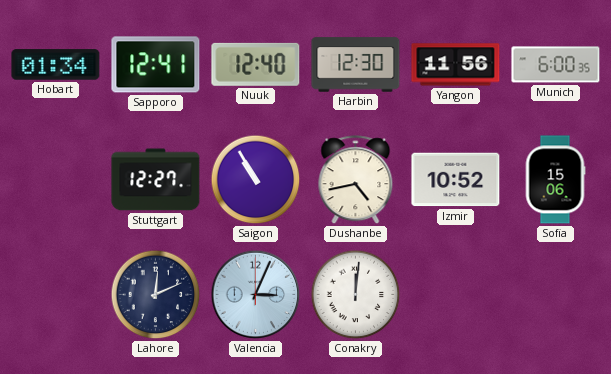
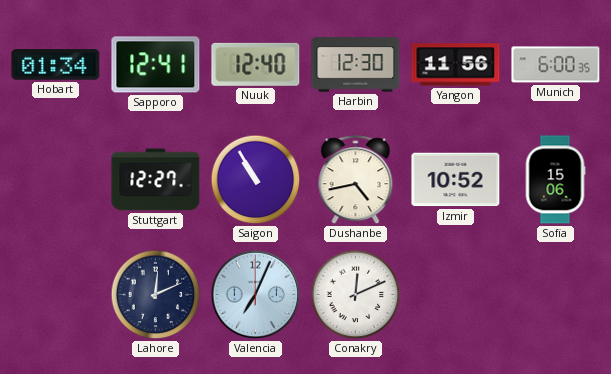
Valencia: 3:04 -> 7:04 (256, 295)
Conakry: 12:01 -> 12:11 (356, 295)
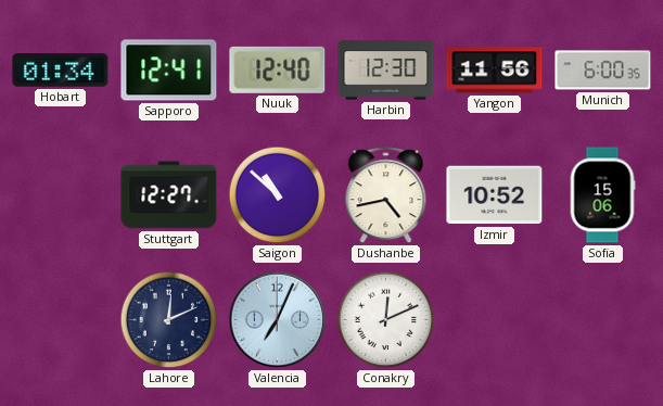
Saigon: 10:55 -> 10:52 (278, 195)
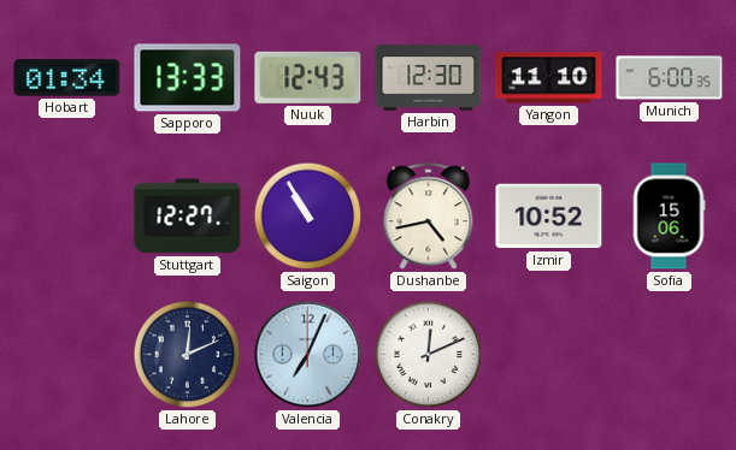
Sapporo: 12:41 -> 13:33 (188, 78)
Nuuk: 12:40 -> 12:43 (308, 77)
Yangon: 11:56 -> 11:10 (549, 78)
Saigon: 10:52 -> 10:55 (308, 217)
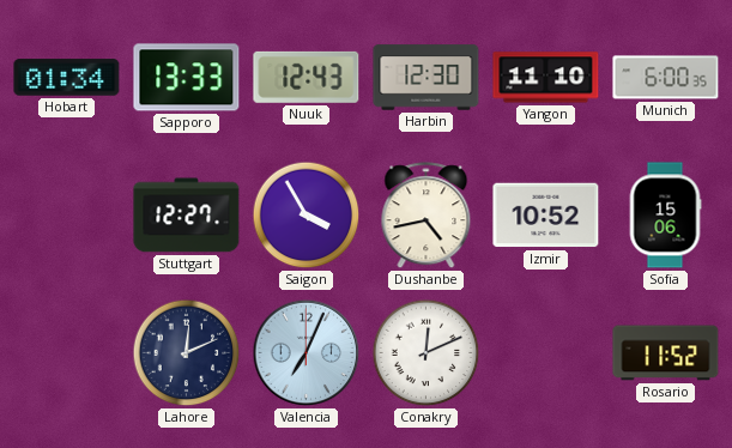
Saigon: 10:55 -> 3:55 (307, 216)
Rosario: none -> 11:52 (666, 353)
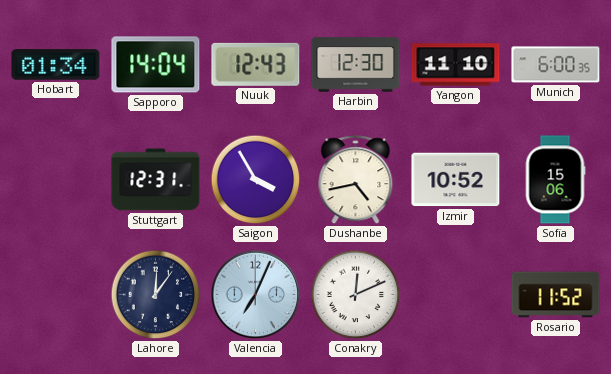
Sapporo: 13:33 -> 14:04 (156, 65)
Stuttgart: 12:27 -> 12:31 (156, 180)
Lahore: 12:11 -> 12:06 (156, 295)
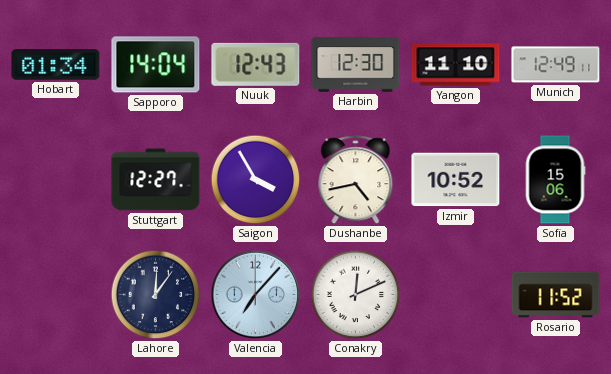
Munich: 6:00 -> 12:49 (556, 65)
Stuttgart: 12:31 -> 12:27 (156, 180)
Valencia: 7:04 -> 7:07 (256, 295)
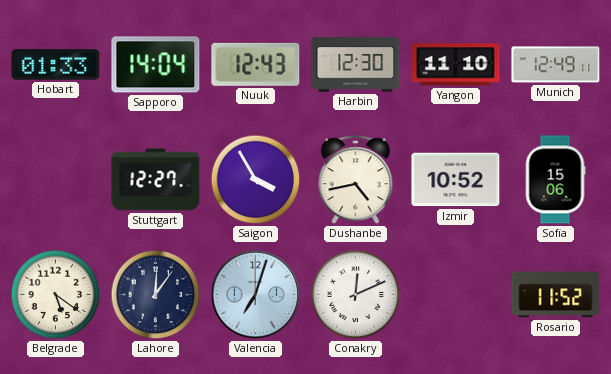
Hobart: 01:34 -> 01:33 (56, 65)
Belgrade: none -> 5:21 (56, 295)
Valencia: 7:07 -> 7:03 (256, 295)
